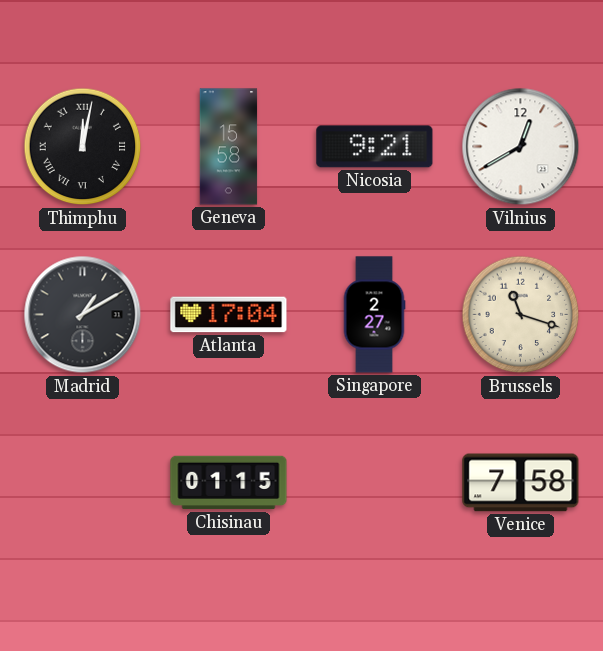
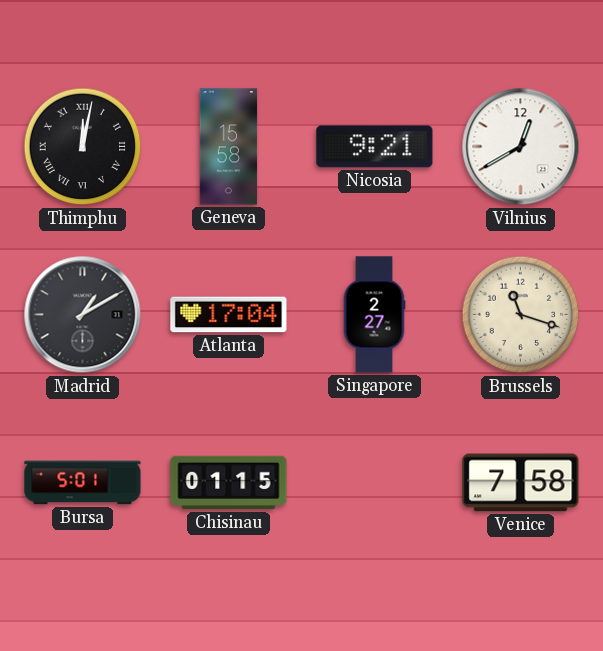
Bursa: none -> 5:01 (83, 483)
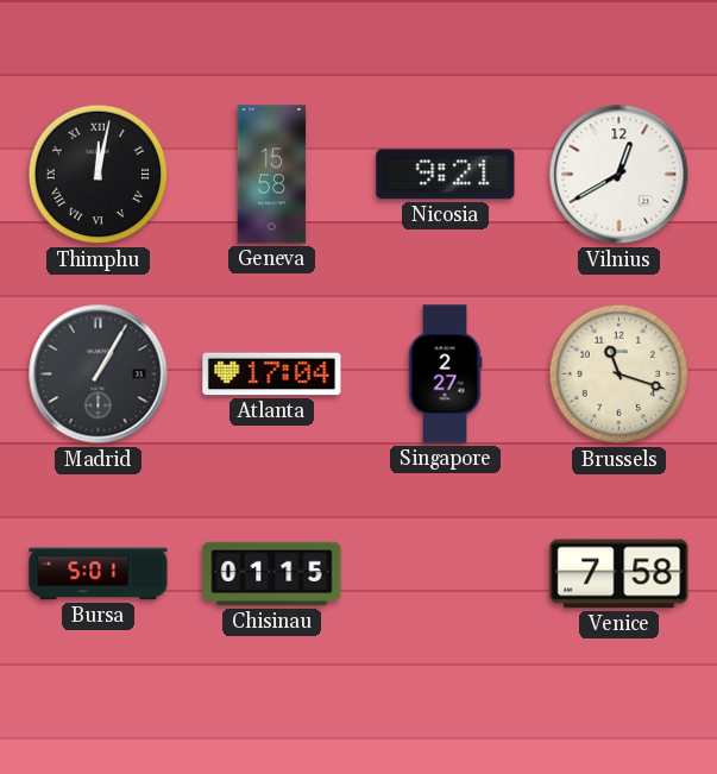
Madrid: 1:10 -> 1:05 (99, 375)
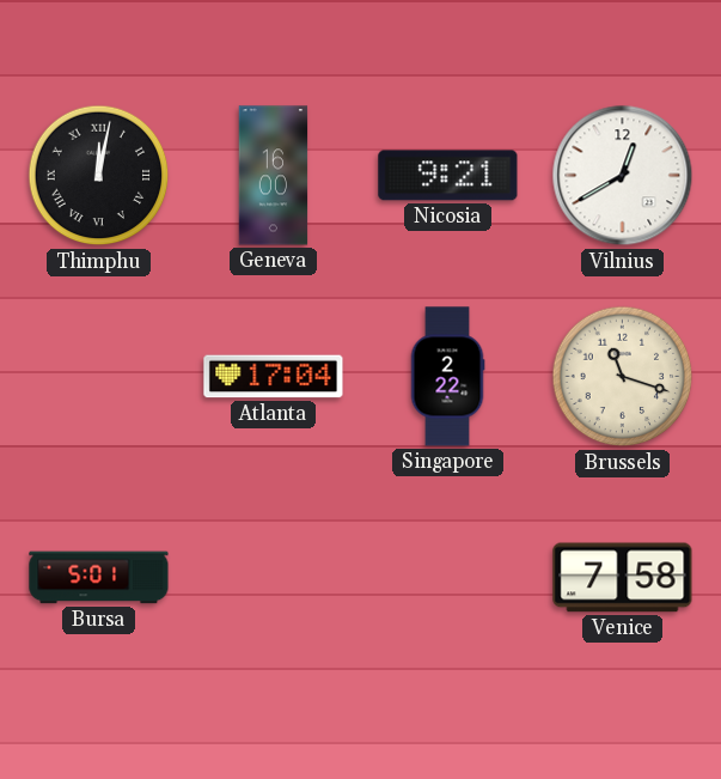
Geneva: 15:58 -> 16:00 (274, 176)
Madrid: 1:05 -> none (99, 375)
Singapore: 2:27 -> 2:22 (447, 377)
Chisinau: 01:15 -> none (272, 574)
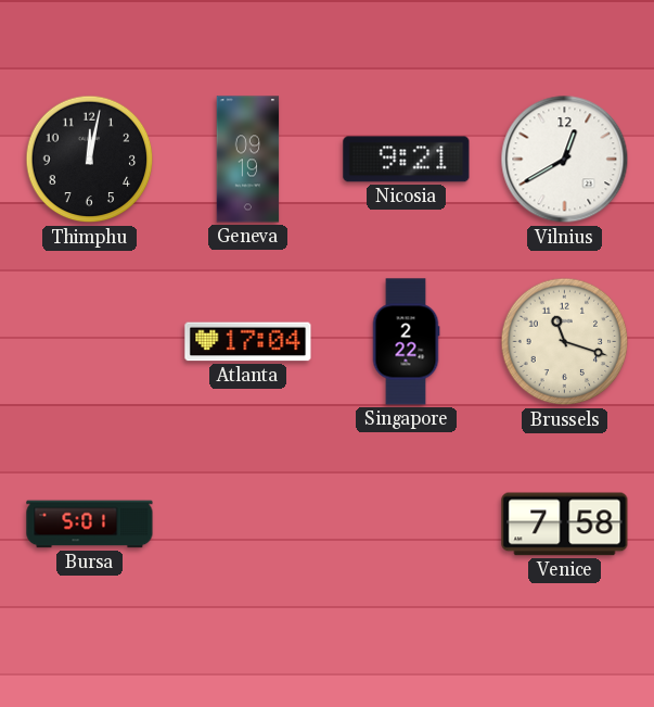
Thimphu numerals: Roman -> Arabic (90, 160)
Geneva: 16:00 -> 09:19 (248, 160)
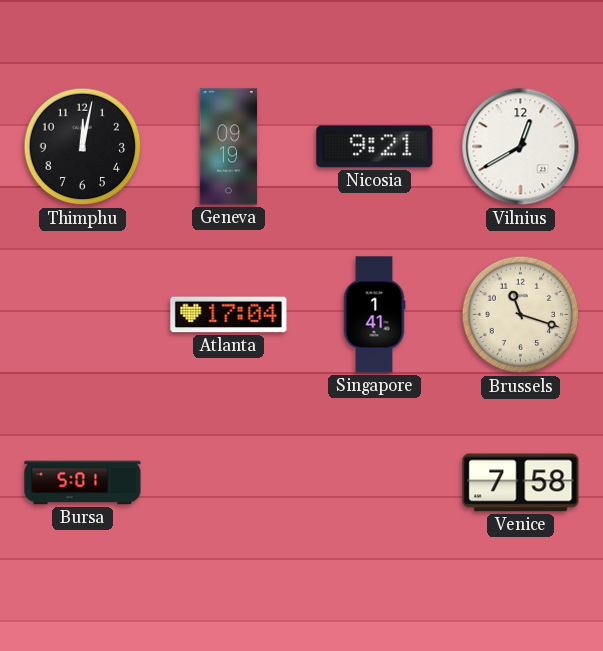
Singapore: 2:22 -> 1:41 (374, 315)
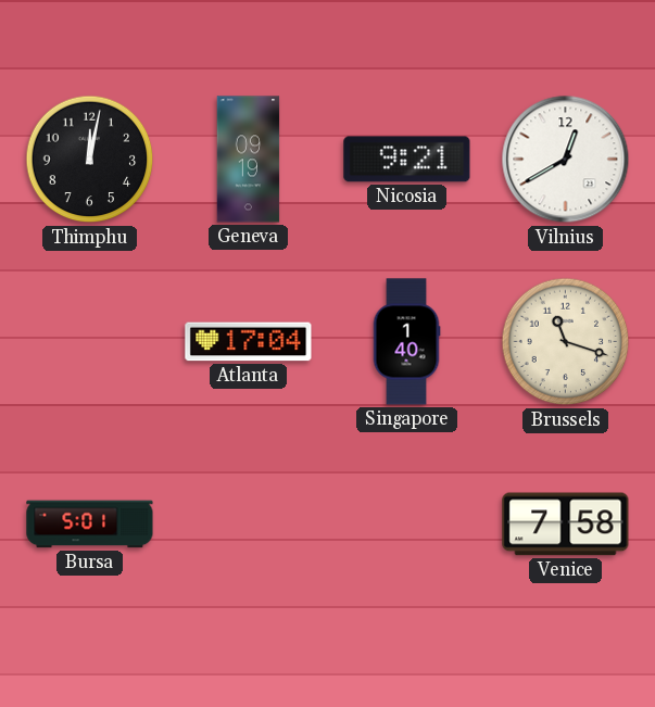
Singapore: 1:41 -> 1:40 (406, 342)
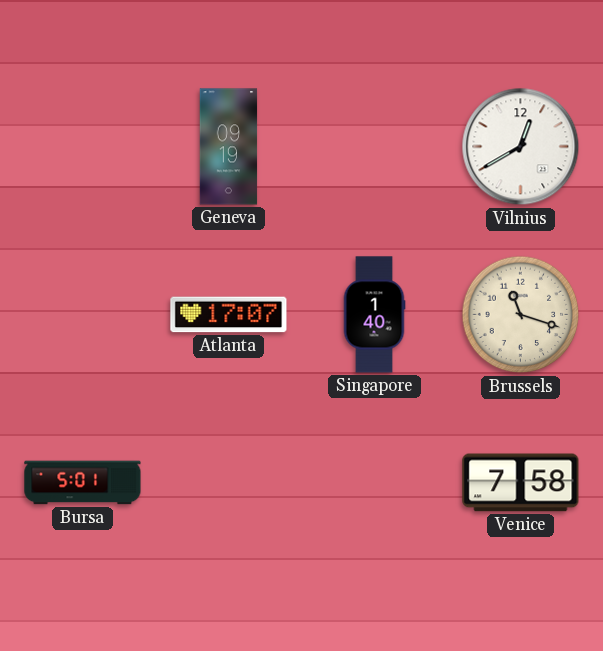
Thimphu: 12:02 -> none (90, 160)
Nicosia: 9:21 -> none (407, 160)
Atlanta: 17:04 -> 17:07 (229, 315)
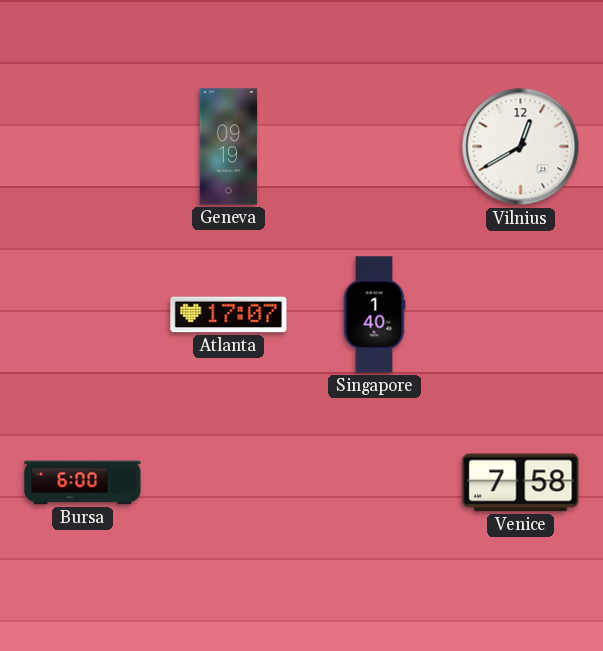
Brussels: 11:18 -> none (521, 315)
Bursa: 5:01 -> 6:00 (83, 483)
